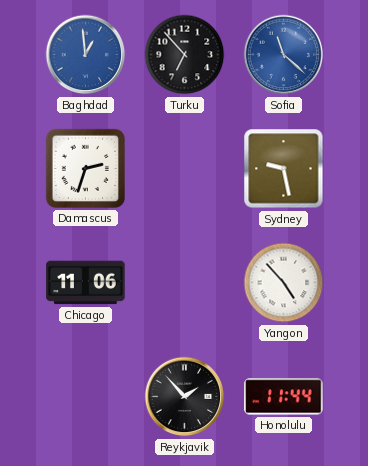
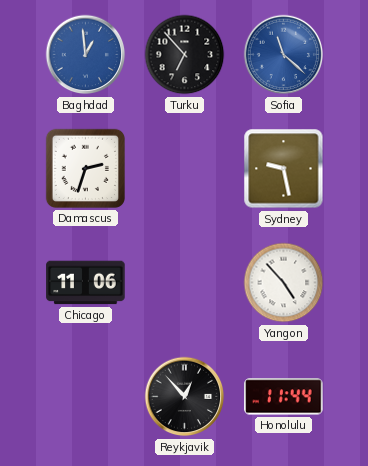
Reykjavik: 1:53 -> 12:53 (185, 397)
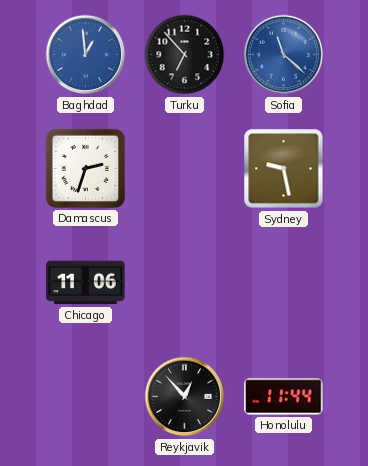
Yangon: 4:53 -> none (284, 283)
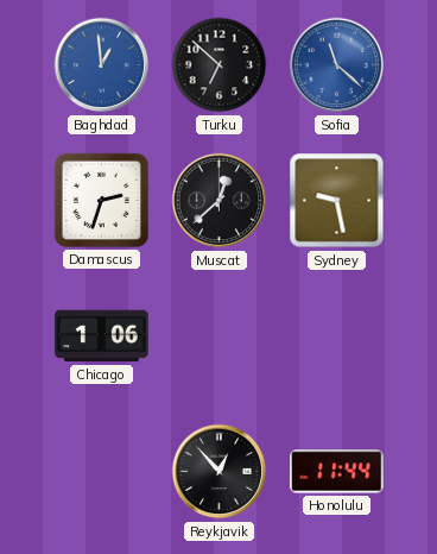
Turku: 6:53 -> 6:52 (220, 65)
Muscat: none -> 12:38 (220, 201)
Chicago: 11:06 -> 1:06 (102, 336)
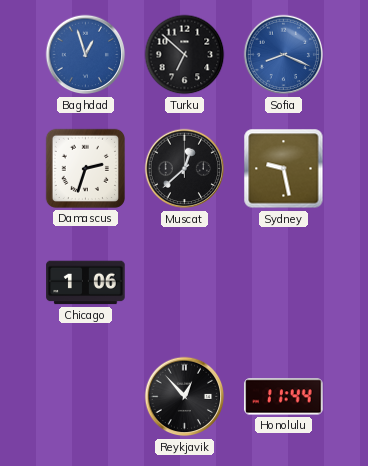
Baghdad: 12:59 -> 12:57 (86, 55)
Sofia: 11:22 -> 8:19 (284, 55)
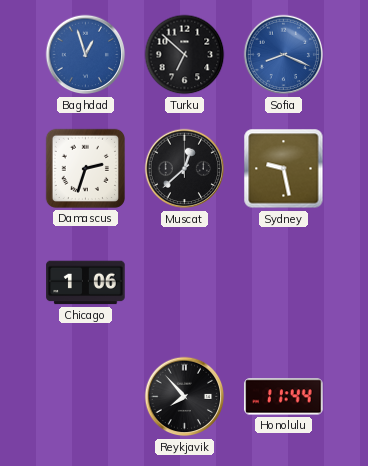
Reykjavik: 12:53 -> 7:53 (185, 397)
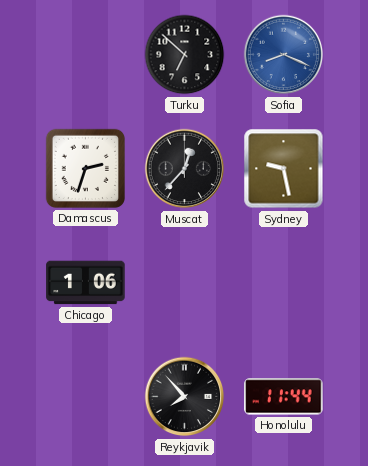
Baghdad: 12:57 -> none (86, 55)
Muscat: 12:38 -> 12:37 (185, 169)
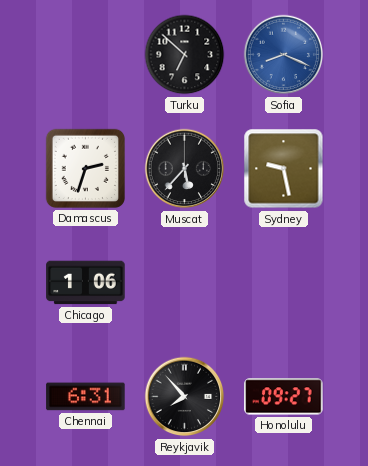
Muscat: 12:37 -> 5:37 (185, 169)
Chennai: none -> 6:31 (86, 397)
Honolulu: 11:44 -> 09:27 (284, 397)
